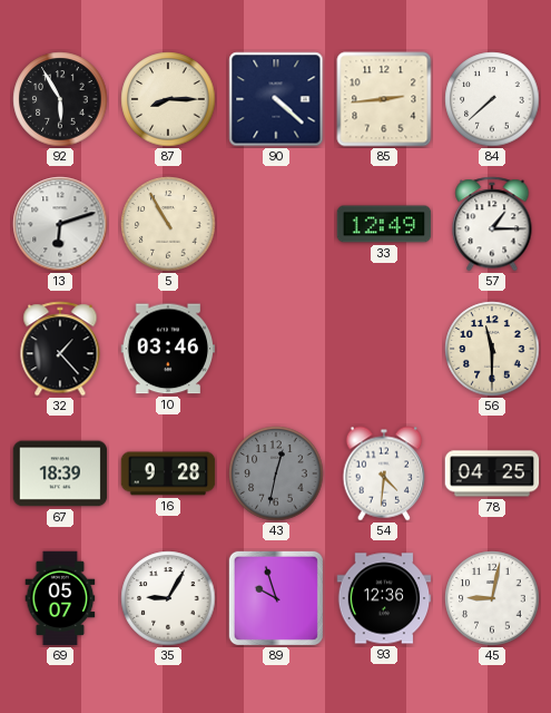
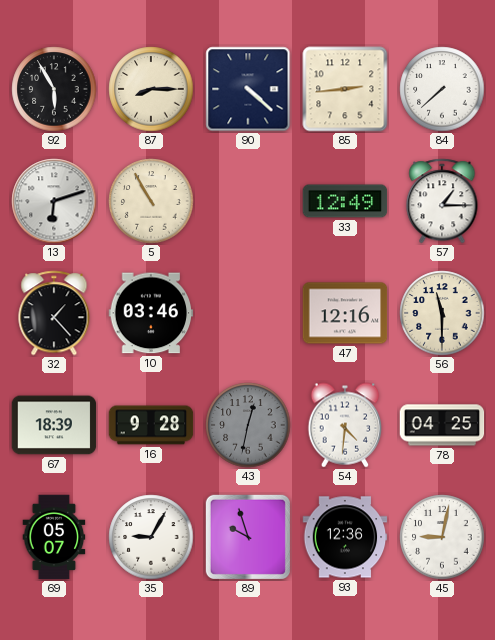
47: none -> 12:16 (345, 313)
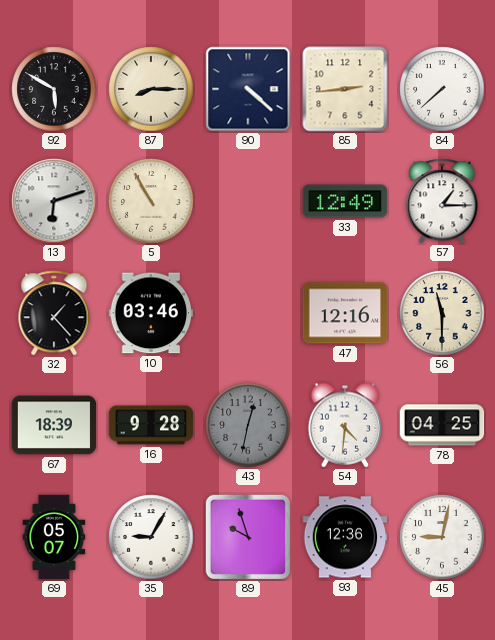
92: 5:55 -> 5:50 (54, 89)
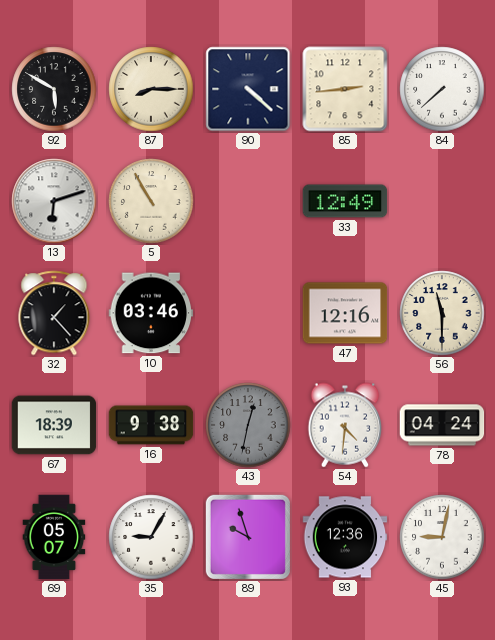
57: 1:15 -> none (442, 201)
16: 9:28 -> 9:38 (151, 425)
78: 04:25 -> 04:24 (442, 425)
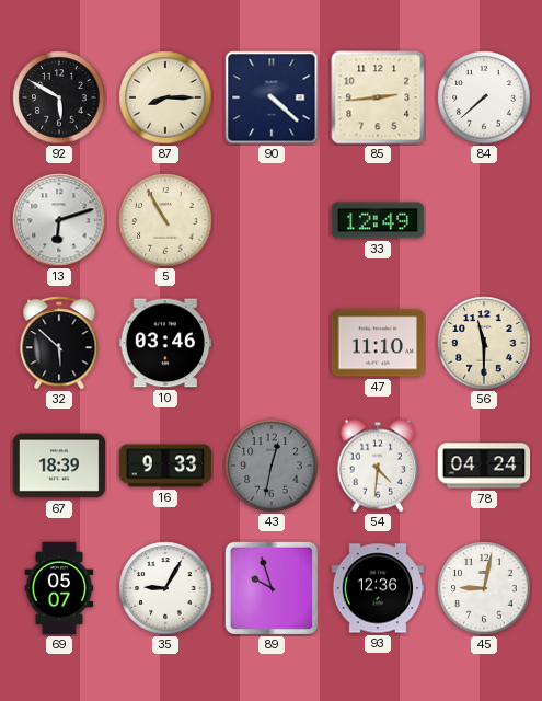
32: 1:23 -> 5:52 (59, 343)
47: 12:16 -> 11:10 (378, 343)
16: 9:38 -> 9:33 (165, 466)
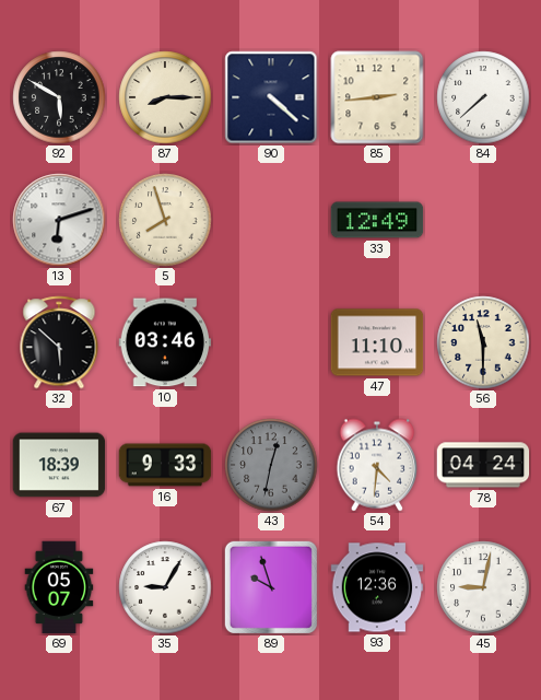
5: 10:55 -> 7:57 (165, 220)
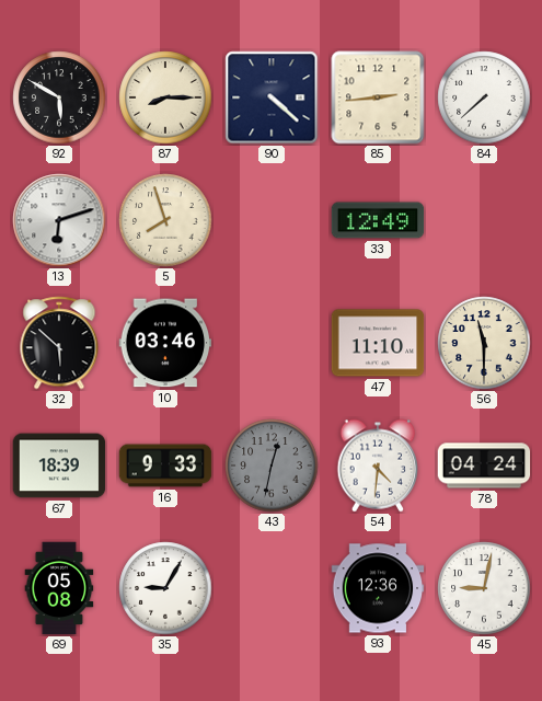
69: 05:07 -> 05:08 (59, 588)
89: 9:57 -> none (271, 587)
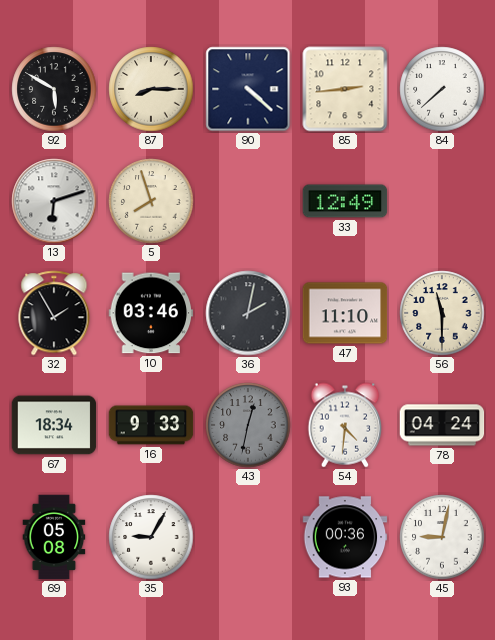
32: 5:52 -> 1:55 (54, 313)
36: none -> 2:02 (248, 313)
67: 18:39 -> 18:34 (54, 425)
93: 12:36 -> 00:36 (345, 537)
